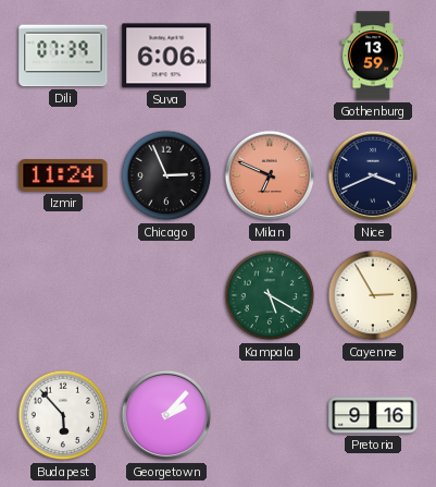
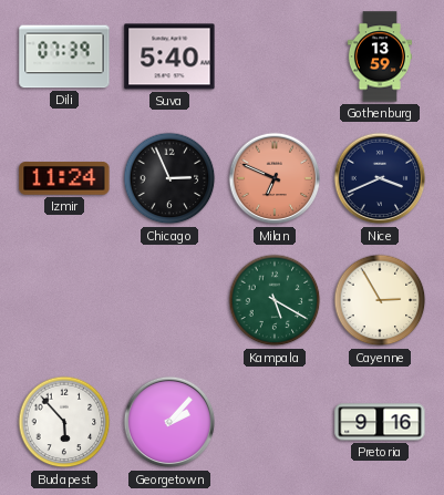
Suva: 6:06 -> 5:40 (169, 56)
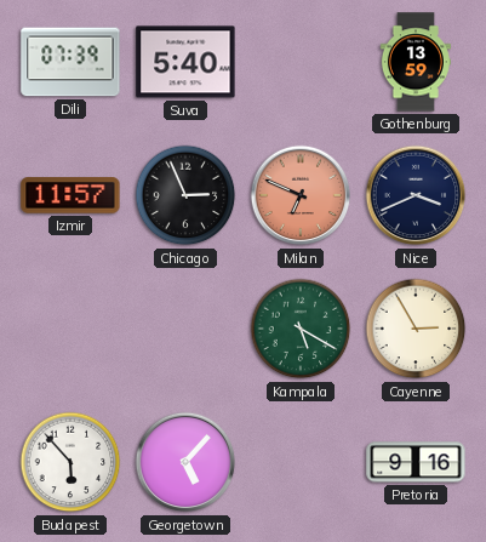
Izmir: 11:24 -> 11:57 (70, 195)
Georgetown: 2:07 -> 5:07 (185, 462)
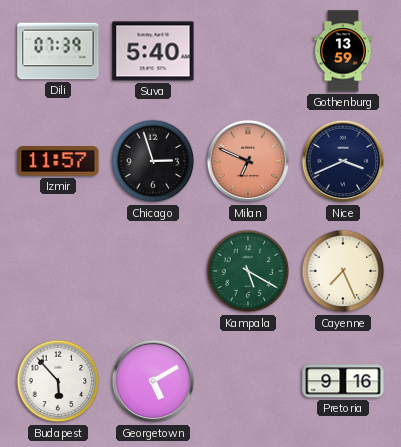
Chicago: 2:56 -> 2:57 (153, 161)
Cayenne: 2:55 -> 7:26 (343, 271)
Georgetown: 5:07 -> 5:10 (153, 381)
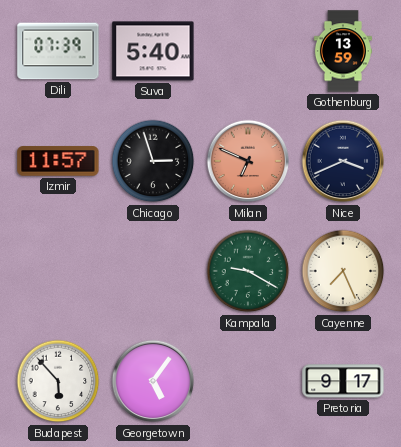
Kampala: 5:20 -> 9:20 (248, 271)
Georgetown: 5:10 -> 5:06 (153, 381)
Pretoria: 9:16 -> 9:17 (343, 381)
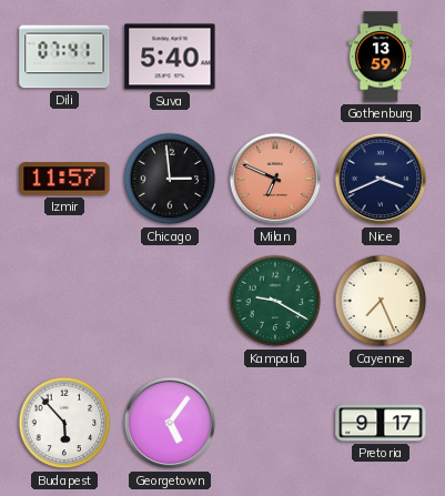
Dili: 07:39 -> 07:41 (64, 57)
Chicago: 2:57 -> 2:59 (170, 179)
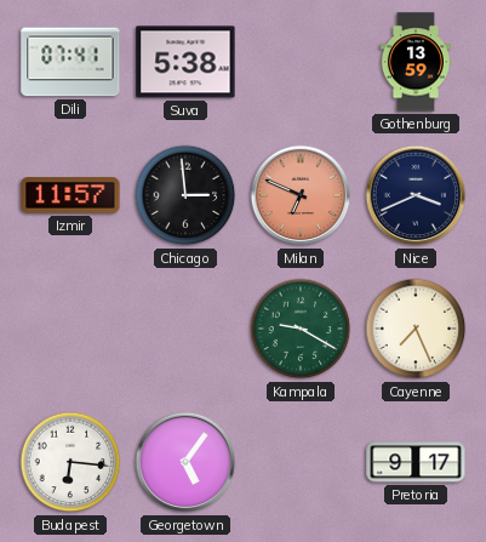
Suva: 5:40 -> 5:38 (185, 62)
Budapest: 5:53 -> 6:16 (70, 462)
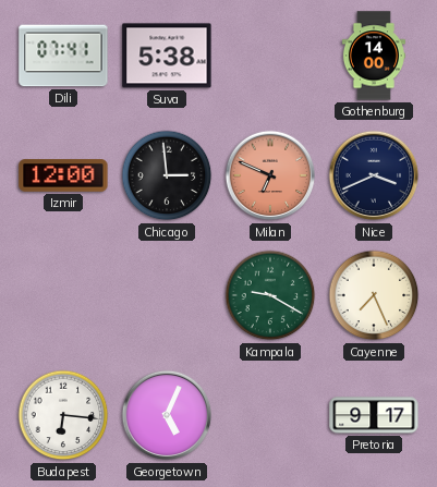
Gothenburg: 13:59 -> 14:00 (374, 56)
Izmir: 11:57 -> 12:00 (63, 175)
Georgetown: 5:06 -> 5:04 (167, 415)
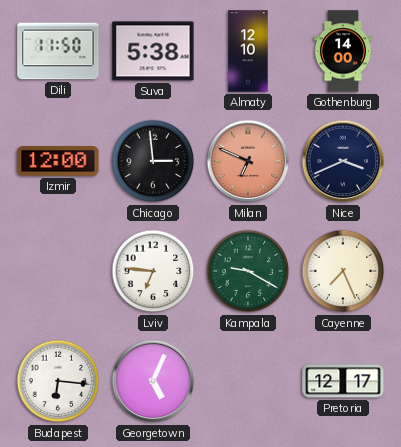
Dili: 07:41 -> 11:50 (58, 51)
Almaty: none -> 12:10 (248, 51)
Lviv: none -> 6:46 (153, 271)
Pretoria: 9:17 -> 12:17 (343, 381)
